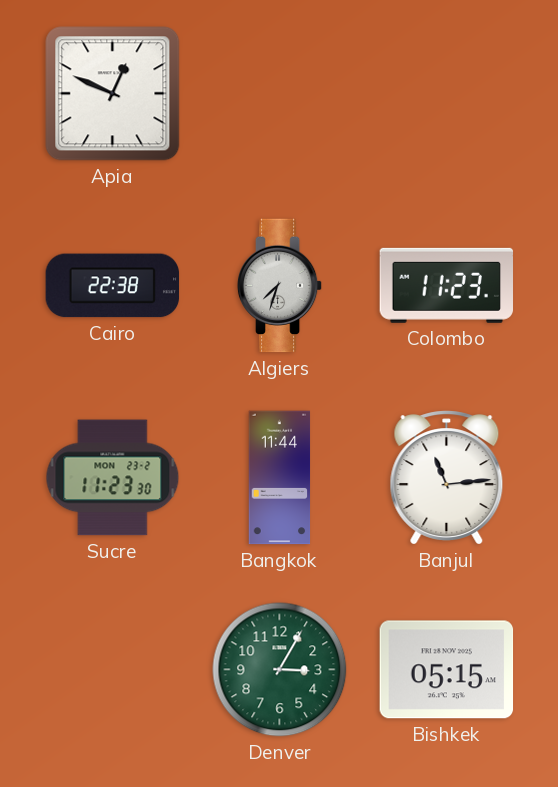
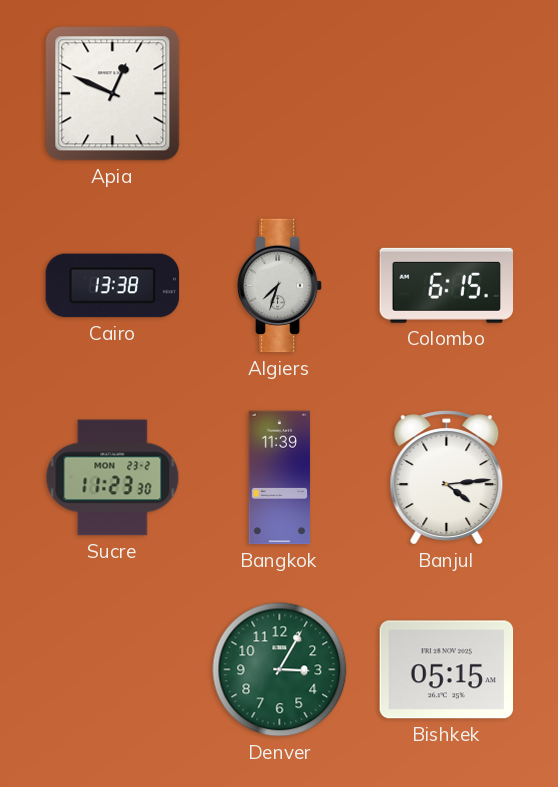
Cairo: 22:38 -> 13:38 (113, 286)
Colombo: 11:23 -> 6:15 (447, 285)
Bangkok: 11:44 -> 11:39 (280, 478)
Banjul: 11:14 -> 4:14 (447, 478)
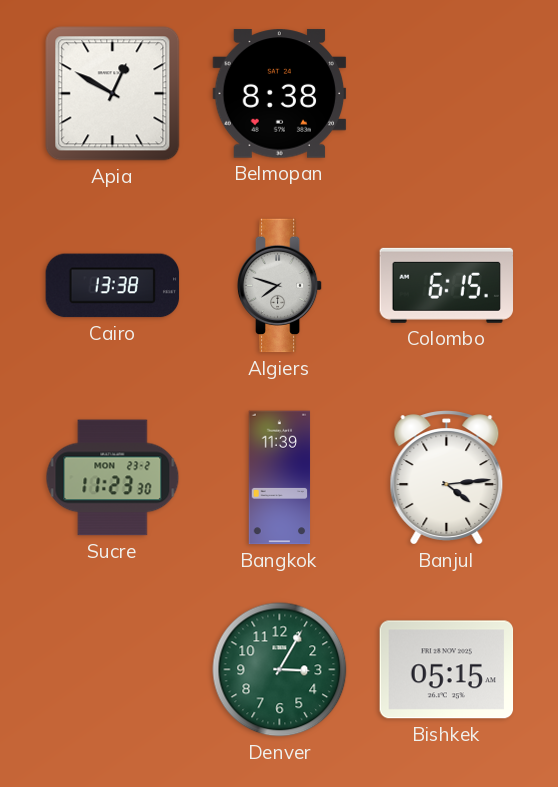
Apia: 12:49 -> 12:50 (113, 94)
Belmopan: none -> 8:38 (280, 94)
Algiers: 7:33 -> 7:48 (280, 286)
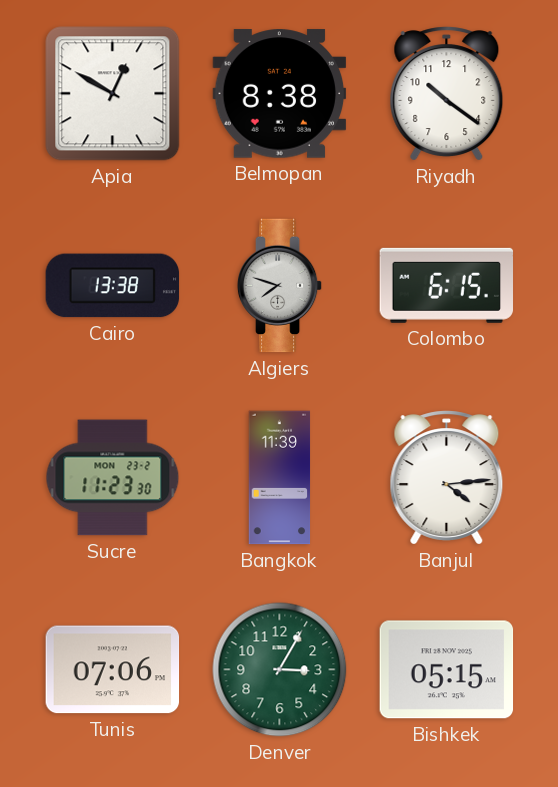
Riyadh: none -> 10:21 (447, 94)
Tunis: none -> 07:06 (113, 670)
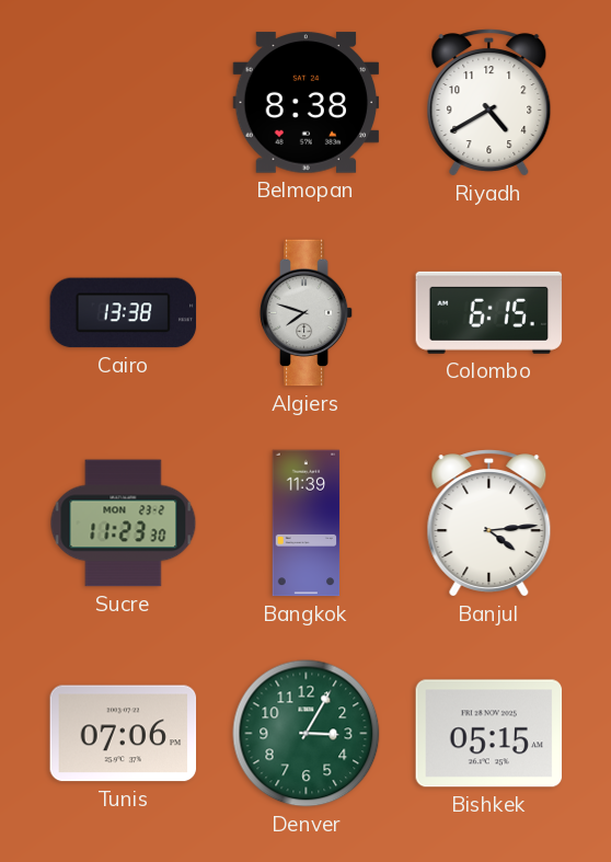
Apia: 12:50 -> none (113, 94)
Riyadh: 10:21 -> 4:40 (489, 103)
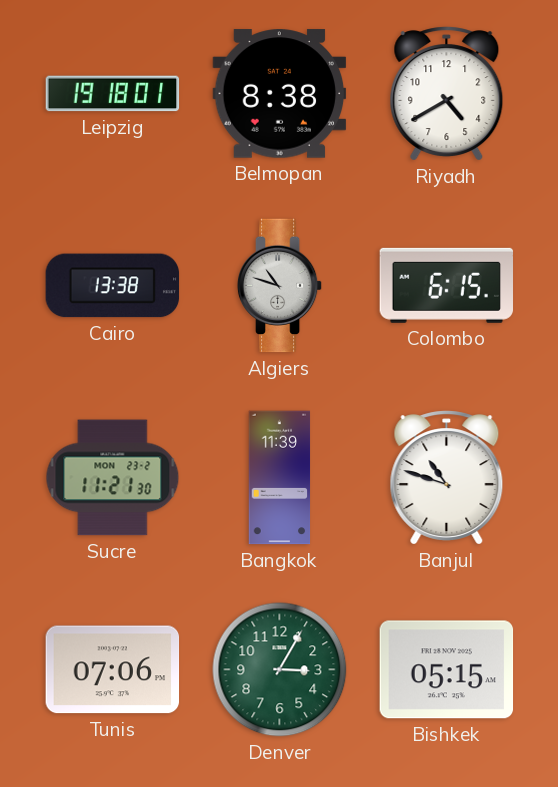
Leipzig: none -> 19:18 (113, 94)
Algiers: 7:48 -> 10:48 (280, 286)
Sucre: 11:23 -> 11:21 (113, 478)
Banjul: 4:14 -> 10:48 (447, 478)
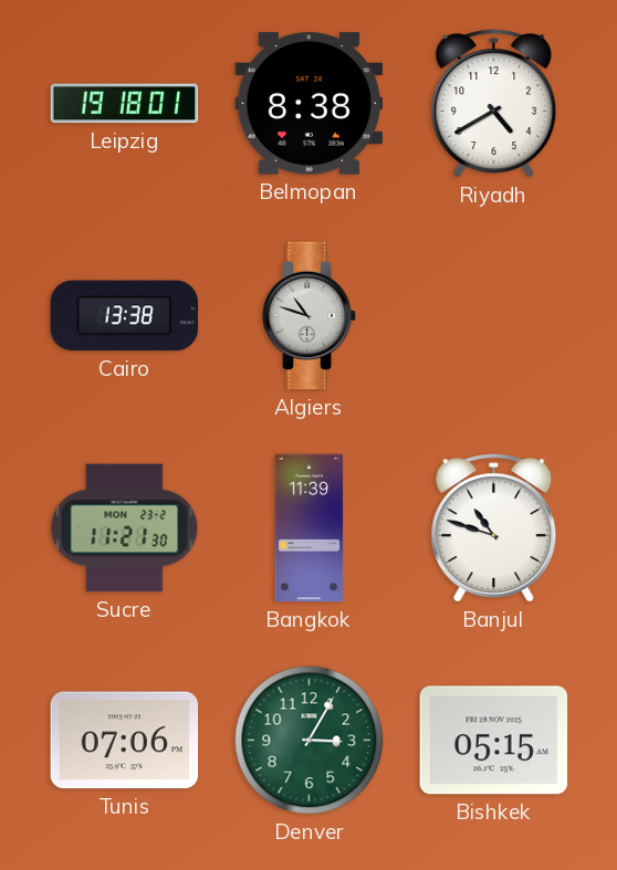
Colombo: 6:15 -> none (447, 285)
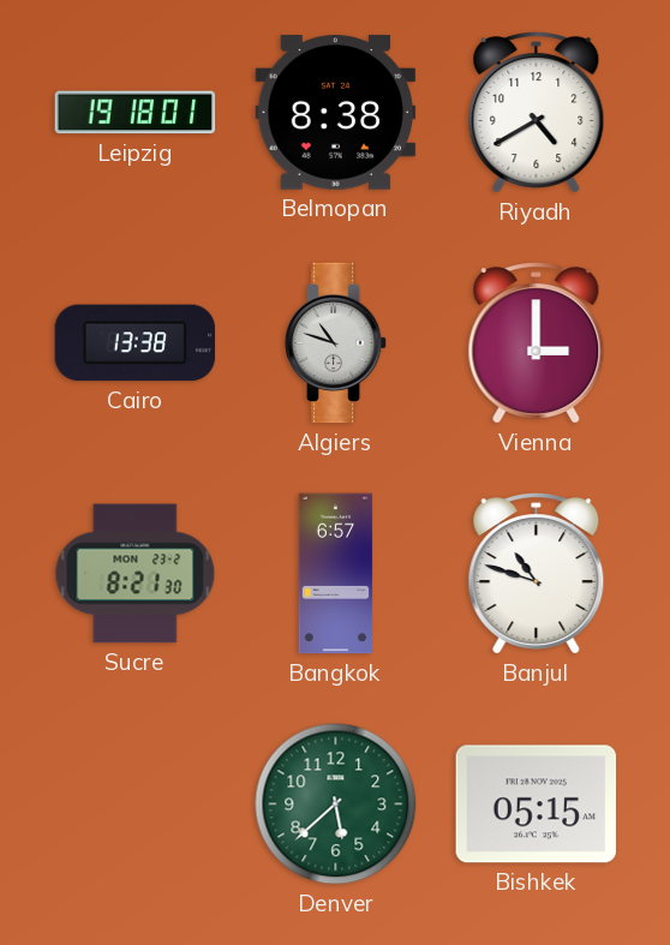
Vienna: none -> 3:00 (537, 343)
Sucre: 11:21 -> 8:21 (136, 574)
Bangkok: 11:39 -> 6:57 (336, 574)
Tunis: 07:06 -> none (125, 741)
Denver: 3:05 -> 5:38 (336, 805)
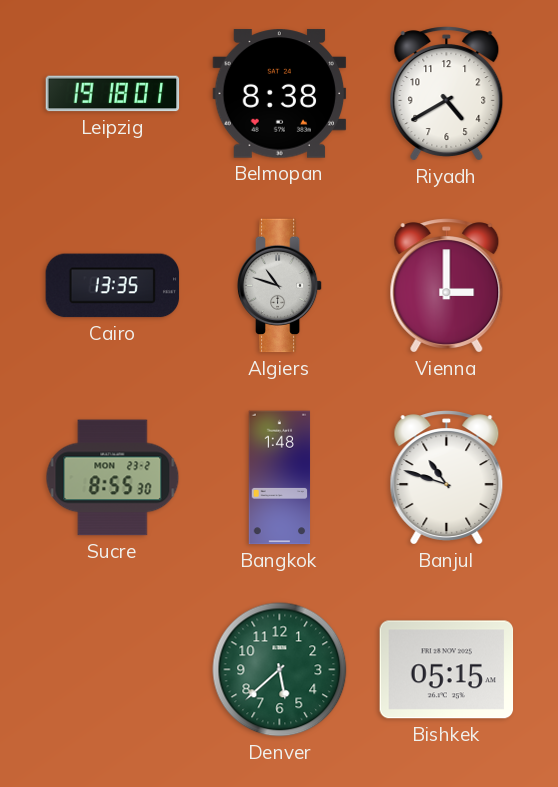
Cairo: 13:38 -> 13:35 (113, 286)
Sucre: 8:21 -> 8:55 (113, 478)
Bangkok: 6:57 -> 1:48 (280, 478)
